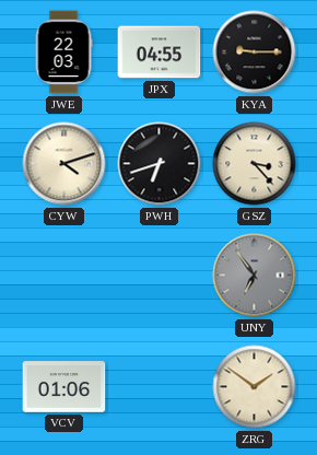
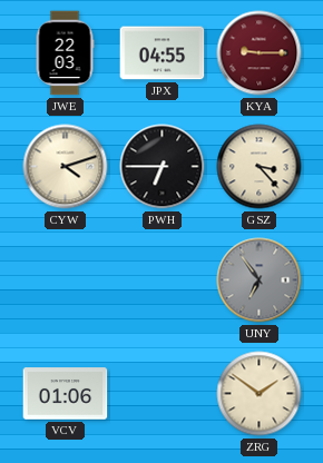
KYA dial: black -> burgundy (260, 53)
PWH: 6:42 -> 6:45 (163, 167)
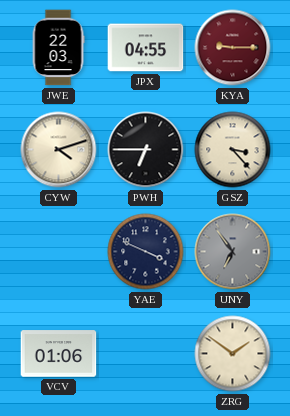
YAE: none -> 3:49 (146, 252)
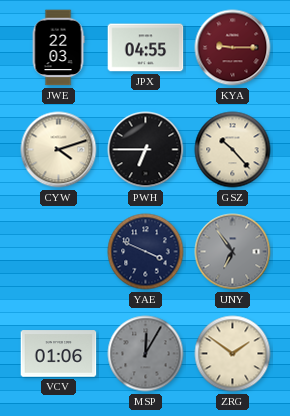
GSZ: 3:23 -> 10:23 (233, 150)
MSP: none -> 12:05 (146, 354)
